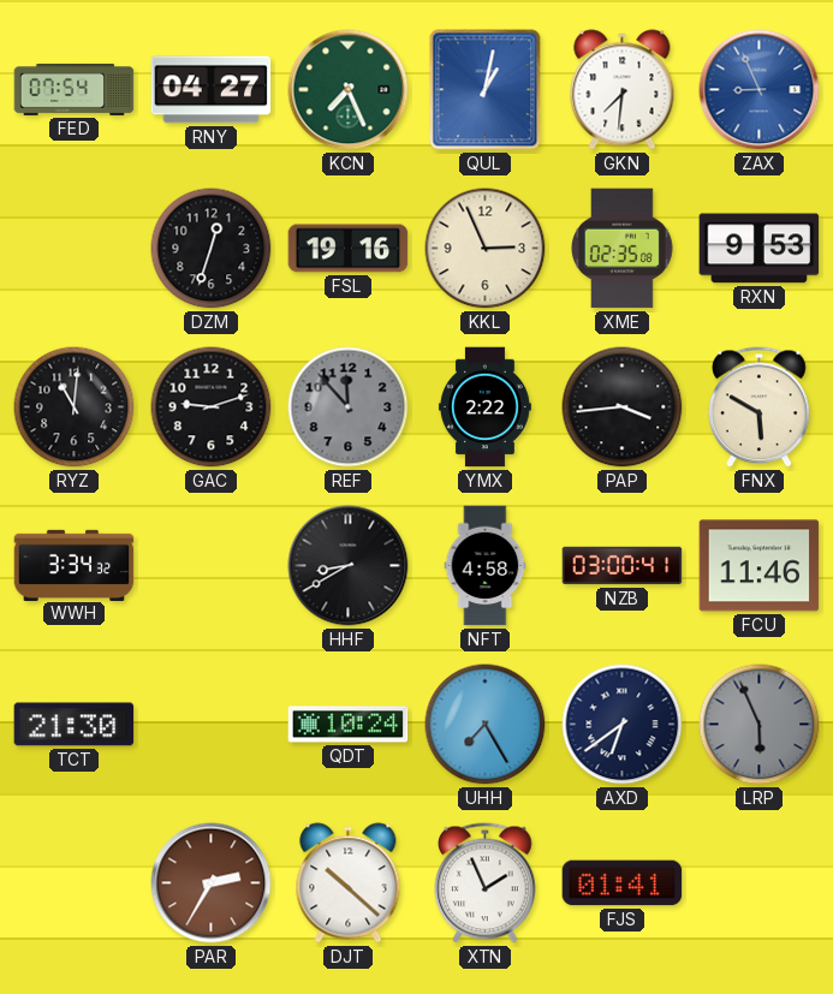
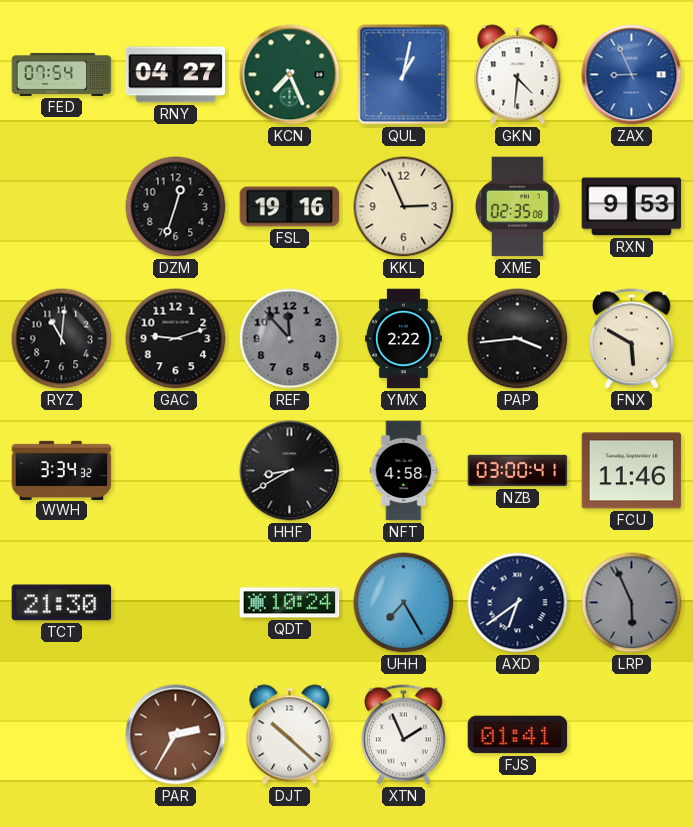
GKN: 7:31 -> 4:31 (518, 75)
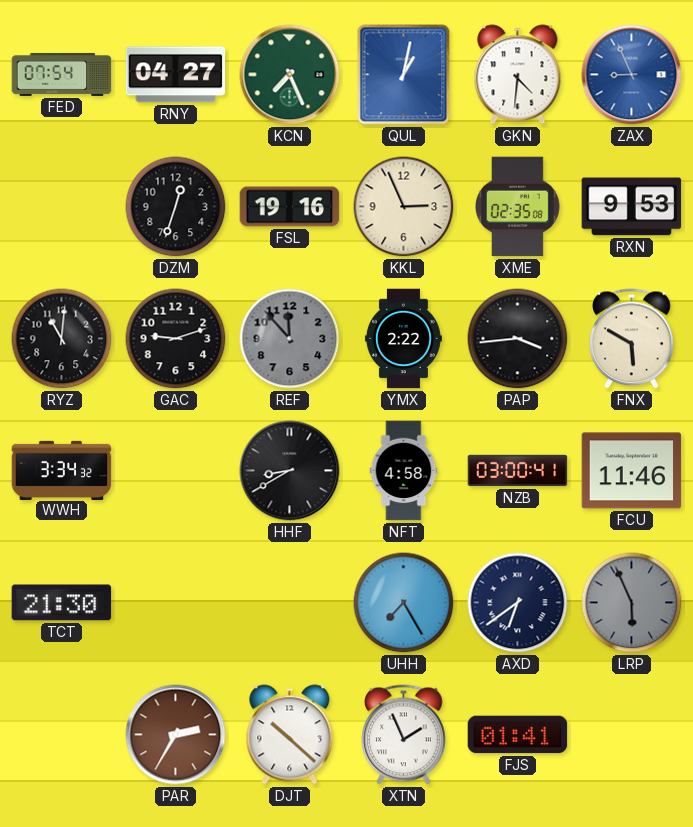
QDT: 10:24 -> none (290, 603)
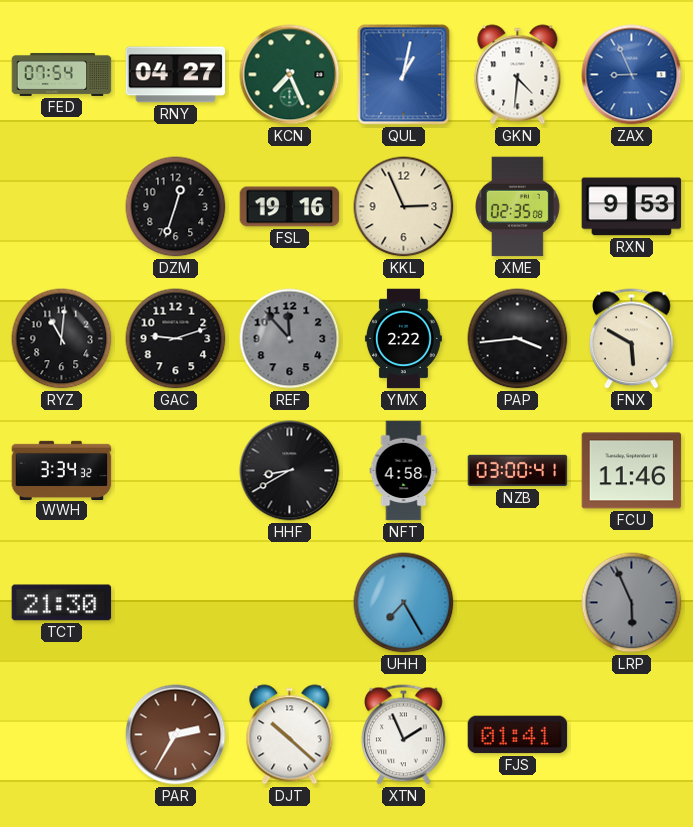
AXD: 6:39 -> none (518, 603)
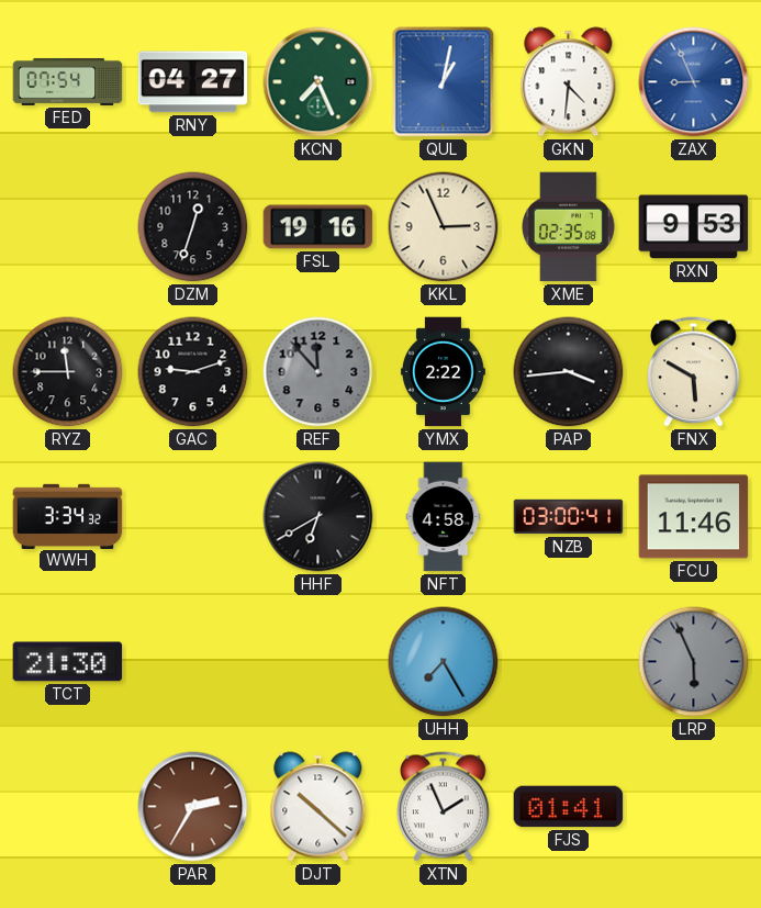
RYZ: 11:01 -> 11:45 (68, 372)
HHF: 8:40 -> 6:40 (318, 517)
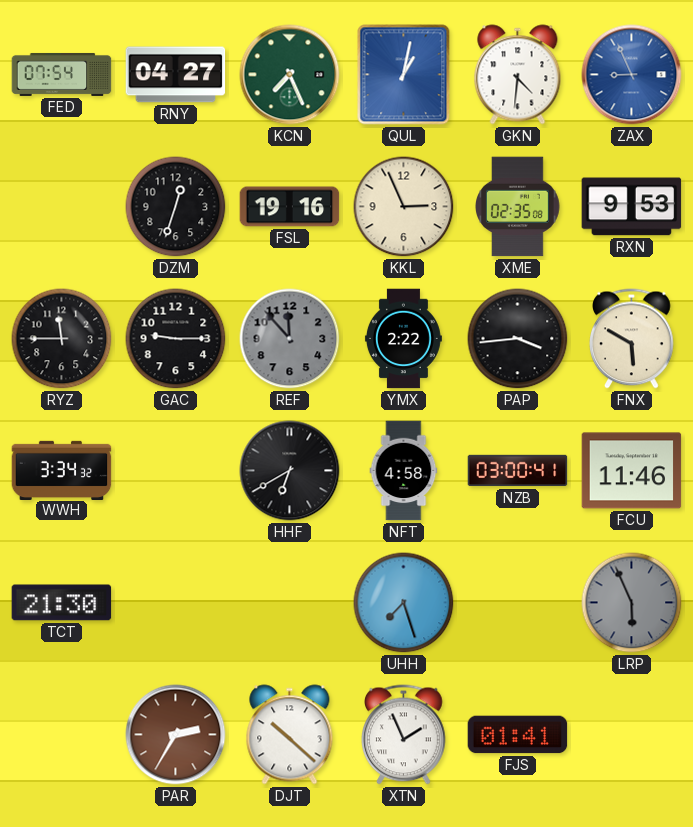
GAC: 9:12 -> 9:15 (176, 339)
UHH: 7:25 -> 7:27 (404, 603)
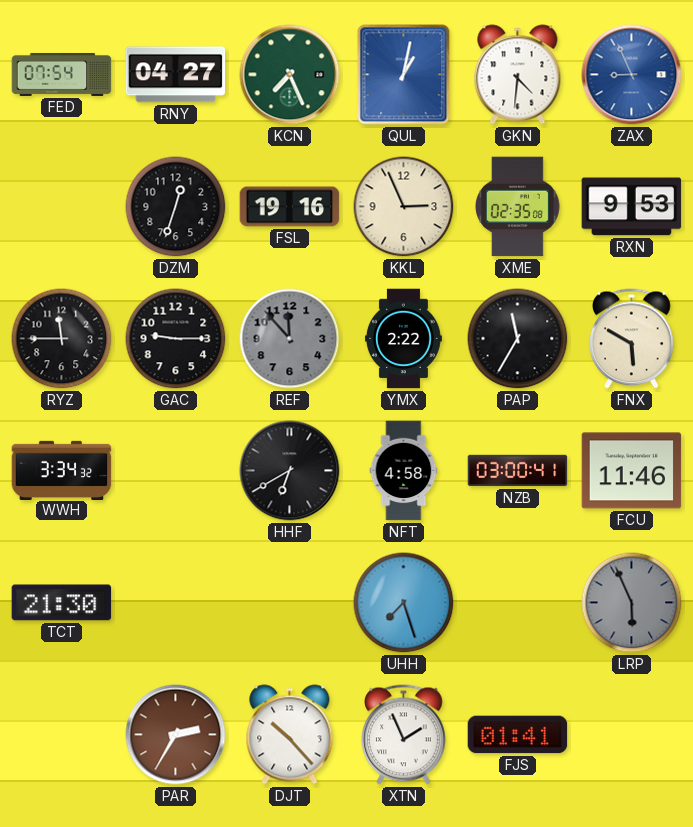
PAP: 3:44 -> 11:35 (518, 339)
DJT: 10:22 -> 10:23 (290, 735)
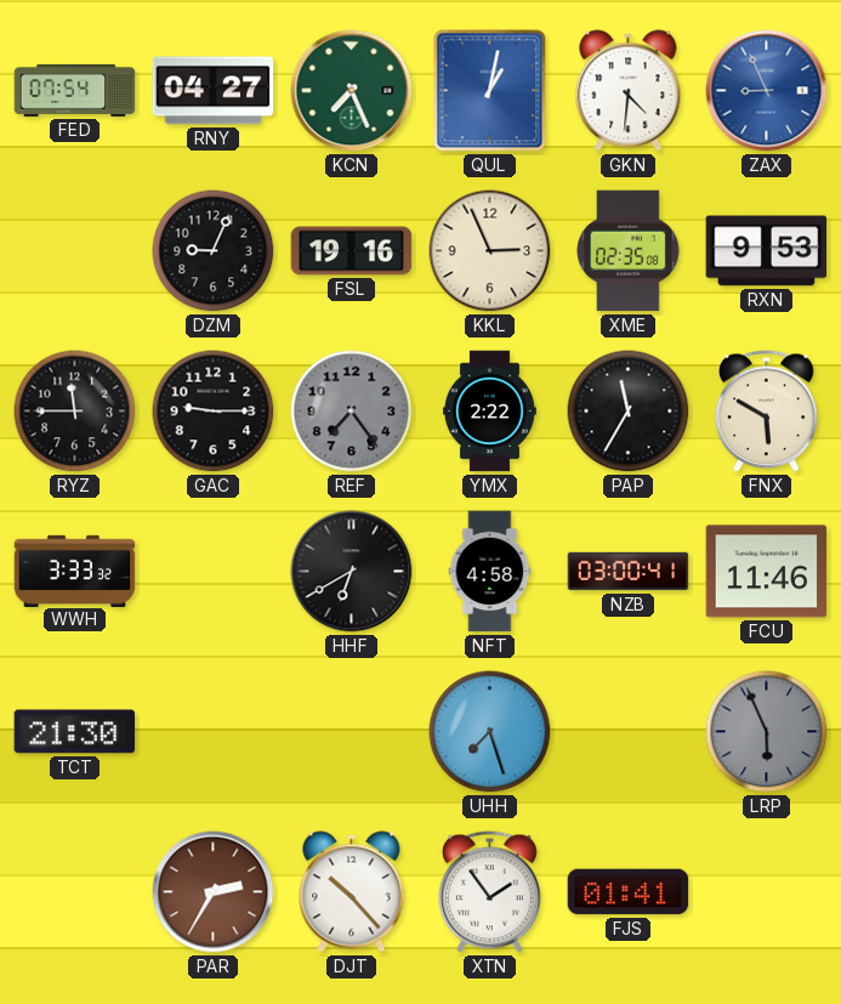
DZM: 12:33 -> 9:04 (214, 251)
REF: 11:53 -> 7:24 (352, 412)
WWH: 3:34 -> 3:33 (75, 571)
XTN: 1:56 -> 1:54 (490, 892)
